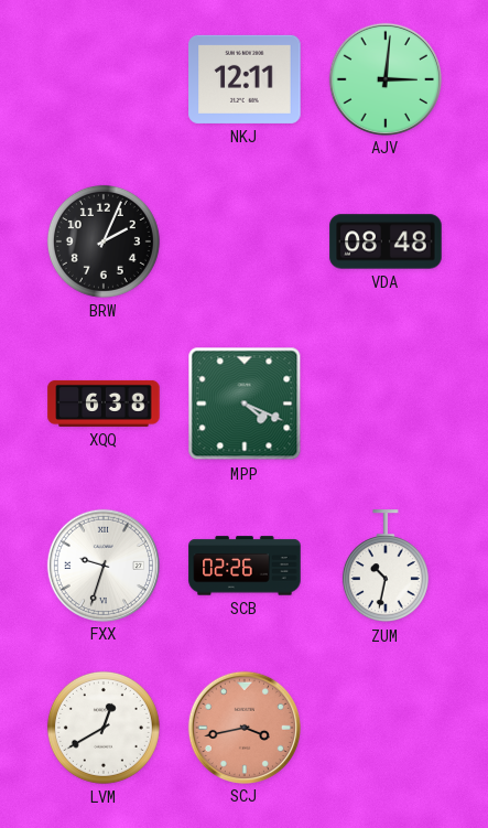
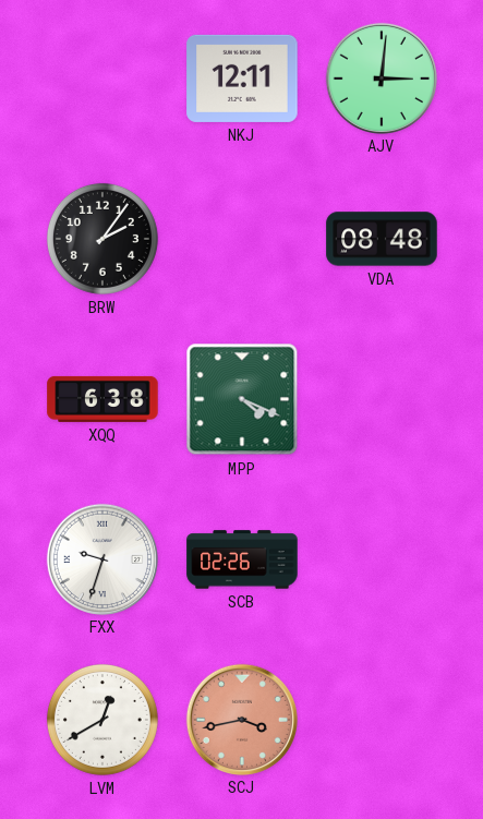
BRW: 2:04 -> 2:06 (102, 239)
ZUM: 10:32 -> none (386, 567)
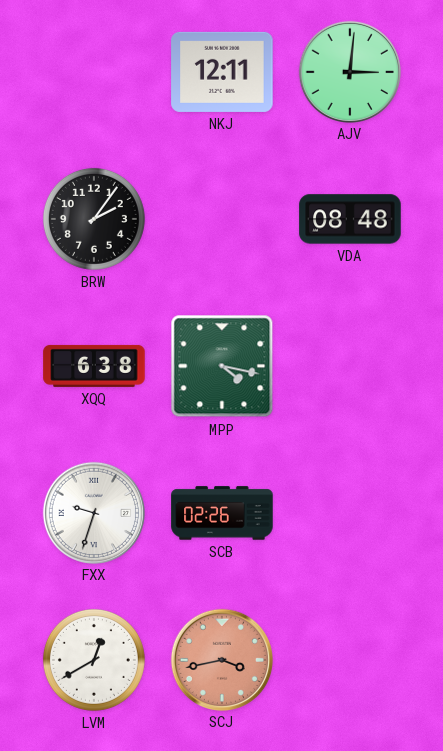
MPP: 4:19 -> 4:17 (222, 366)
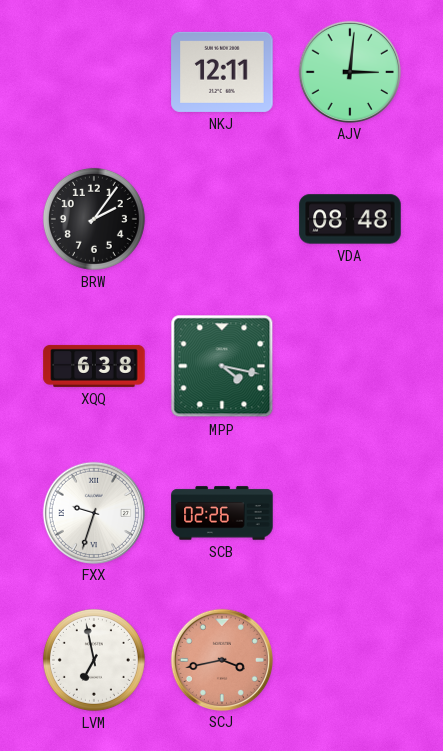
LVM: 12:40 -> 6:58 (94, 660)
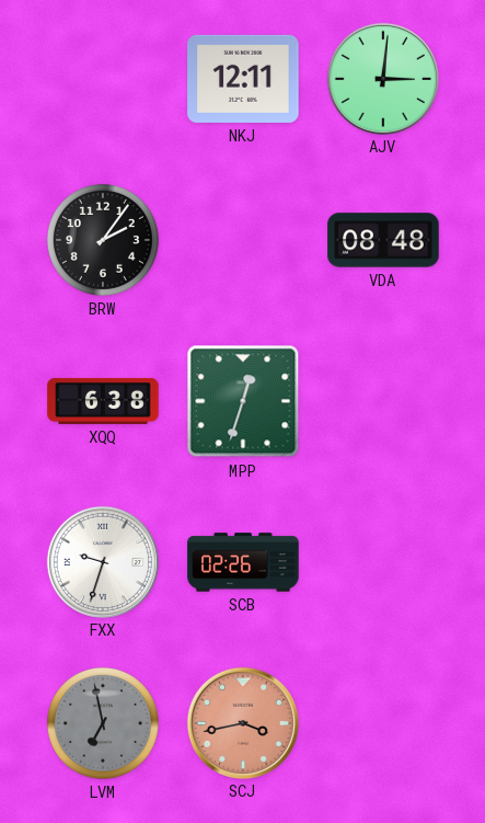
MPP: 4:17 -> 12:33 (243, 401)
LVM dial: white -> grey (103, 723)
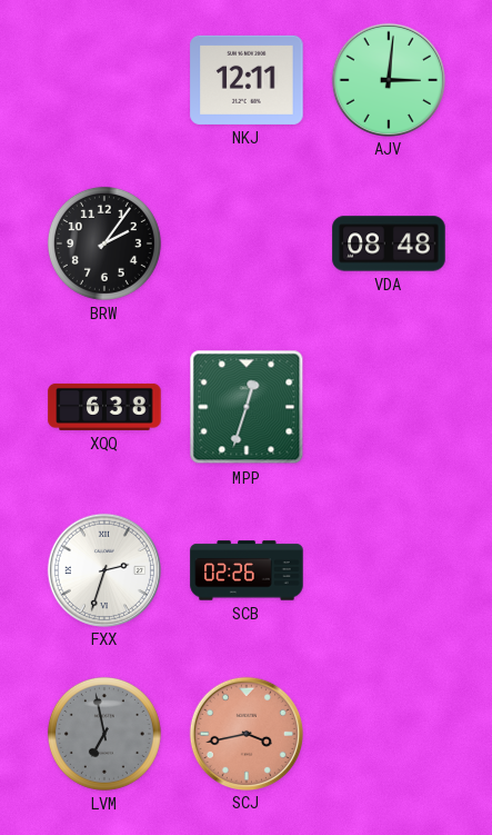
FXX: 9:33 -> 2:33 (103, 569)
